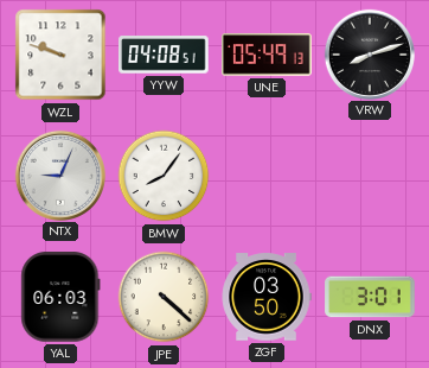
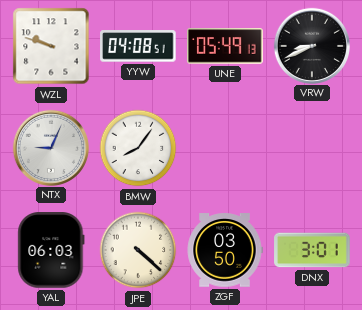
VRW: 8:12 -> 8:41 (312, 45)
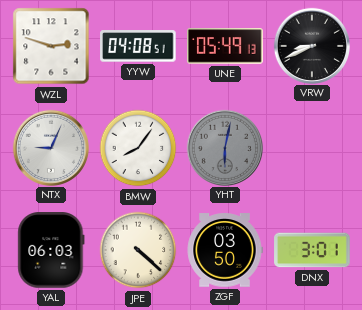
WZL: 9:48 -> 2:48 (51, 46)
YHT: none -> 6:02 (225, 147)
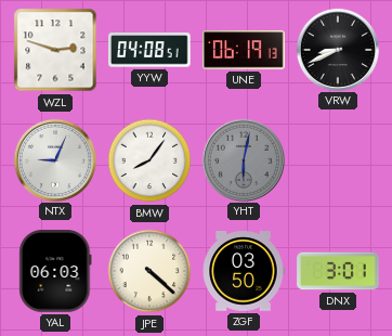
UNE: 05:49 -> 06:19 (244, 50)
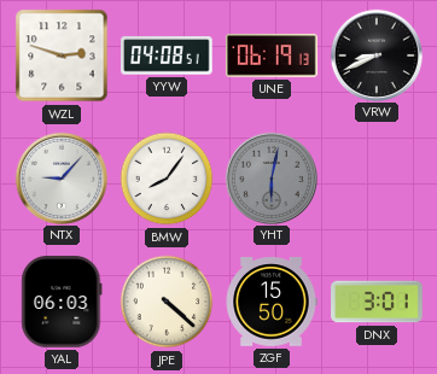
NTX: 9:04 -> 9:07 (62, 177)
ZGF: 03:50 -> 15:50 (272, 302)
